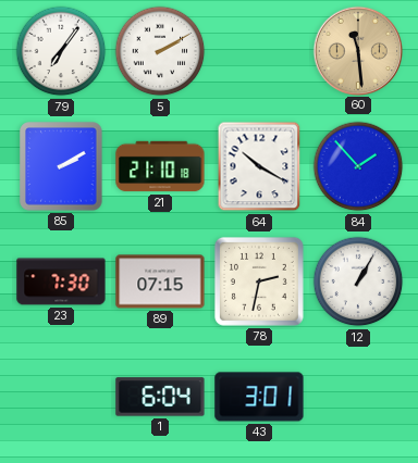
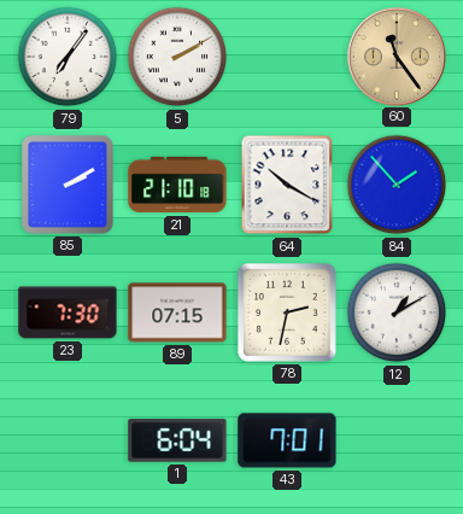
60: 11:29 -> 11:24 (395, 56)
12: 1:05 -> 1:10 (397, 313)
43: 3:01 -> 7:01 (287, 440)
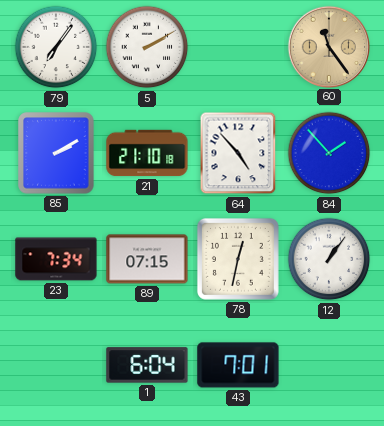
64: 10:20 -> 4:53 (238, 153)
23: 7:30 -> 7:34 (56, 259)
78: 2:32 -> 12:32 (238, 259)
12: 1:10 -> 1:06 (329, 259)
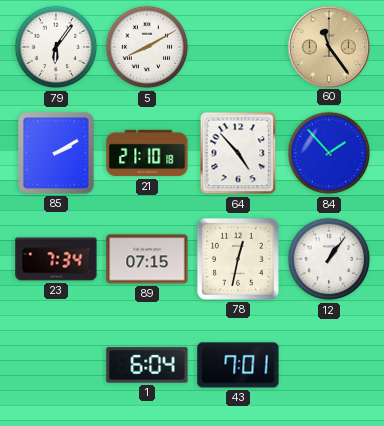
79: 7:06 -> 6:06 (56, 47)
5: 2:10 -> 8:10 (147, 47)
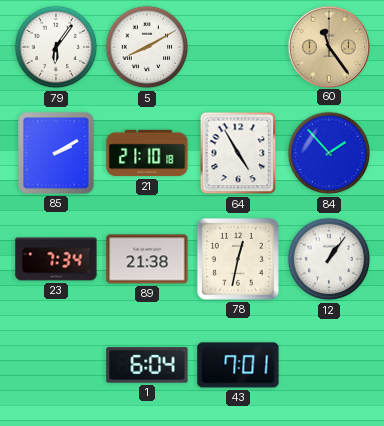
64: 4:53 -> 4:55 (238, 153)
89: 07:15 -> 21:38 (147, 259)
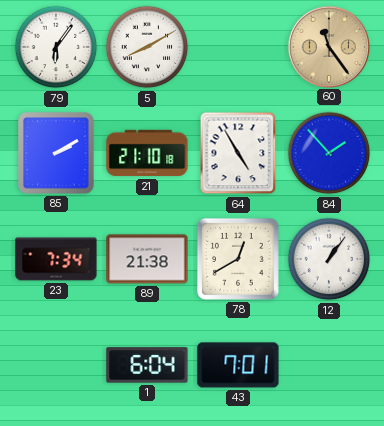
78: 12:32 -> 12:40 (238, 259)
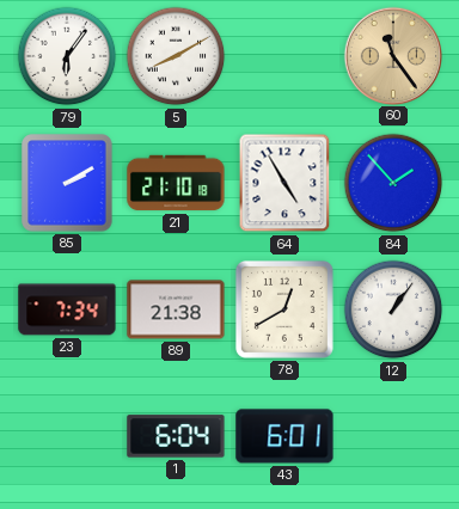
43: 7:01 -> 6:01 (284, 436)
